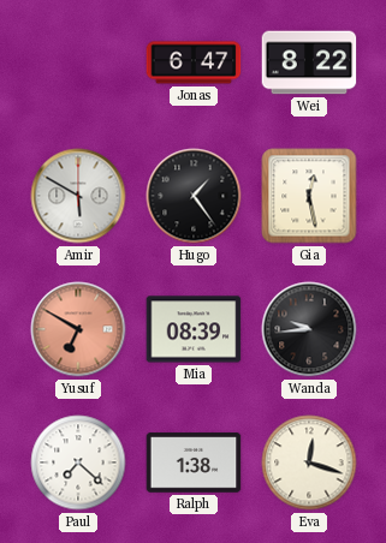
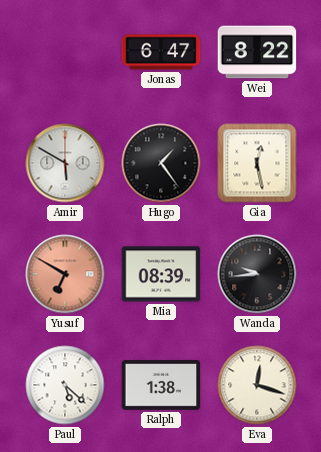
Paul: 7:22 -> 5:22 (65, 385)
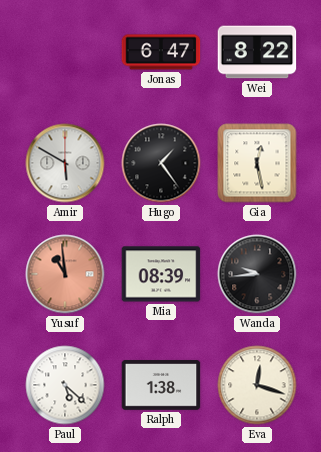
Yusuf: 6:50 -> 10:59 (65, 274)
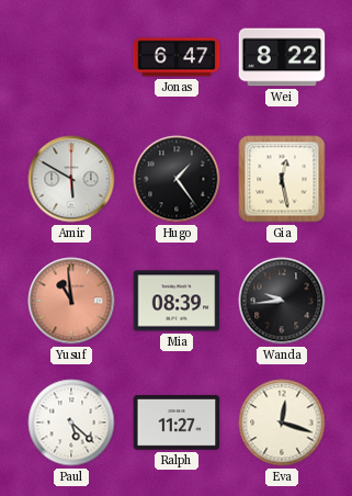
Ralph: 1:38 -> 11:27 (177, 422)
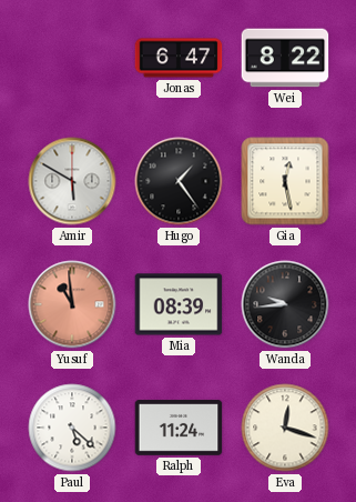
Ralph: 11:27 -> 11:24 (179, 428)
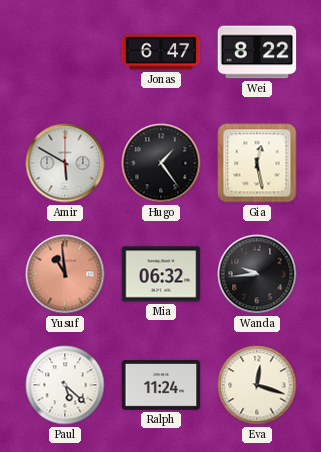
Mia: 08:39 -> 06:32 (161, 274)
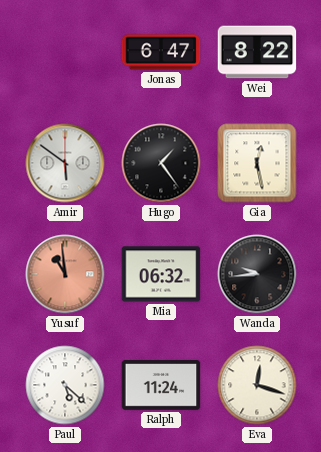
Amir: 5:50 -> 5:51 (65, 163)
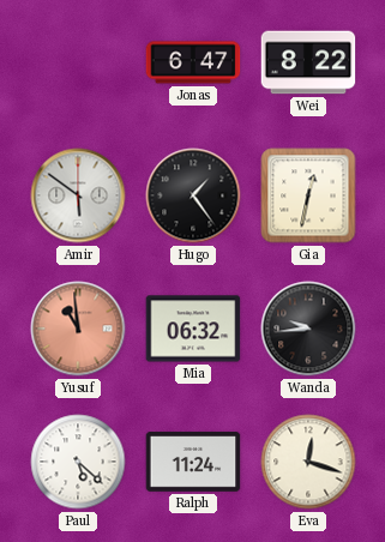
Gia: 12:28 -> 12:32 (308, 195)
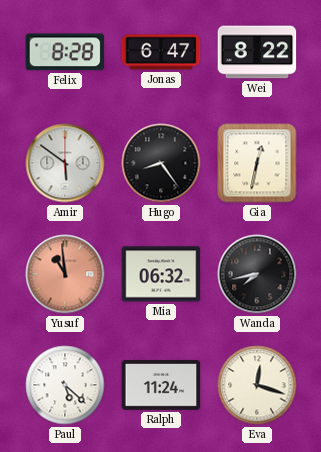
Felix: none -> 8:28 (65, 52)
Hugo: 1:24 -> 8:24 (161, 163)
Wanda: 9:44 -> 7:43 (257, 274)
